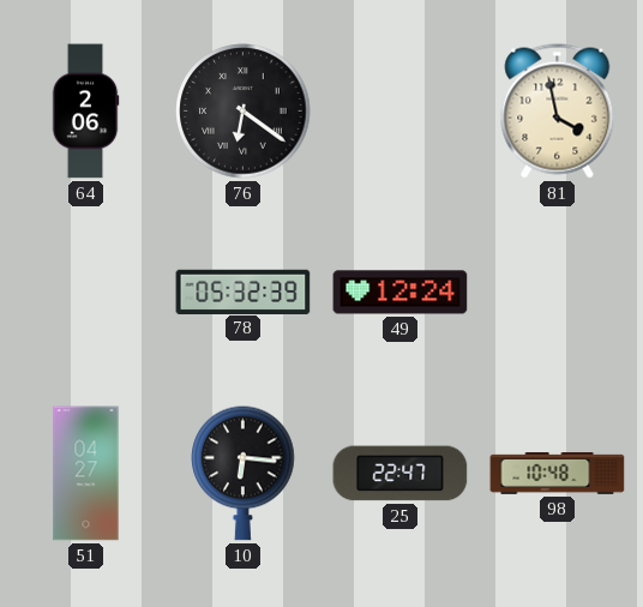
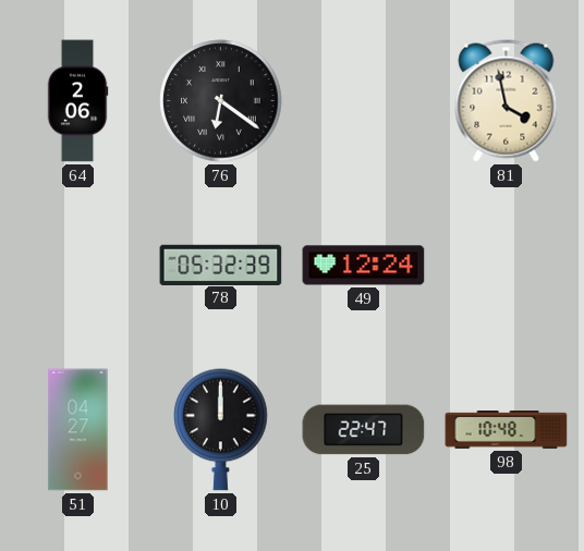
10: 6:16 -> 12:00 (221, 429)
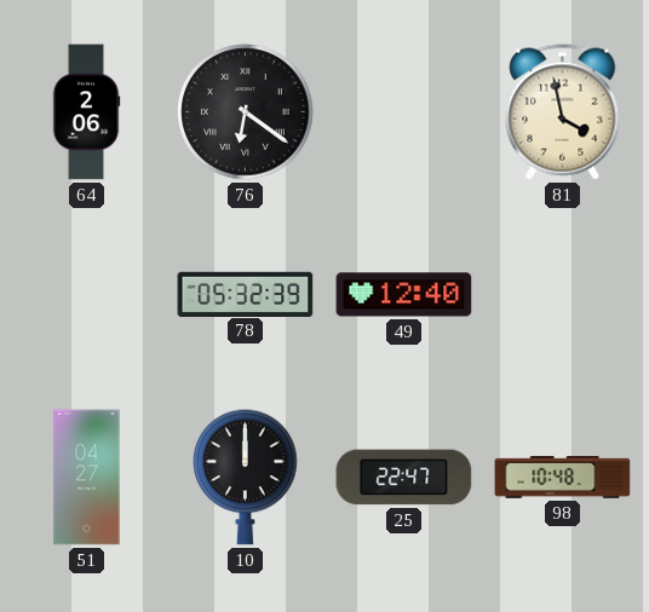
49: 12:24 -> 12:40 (404, 295)
